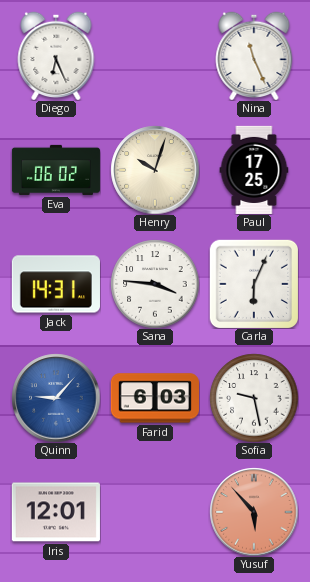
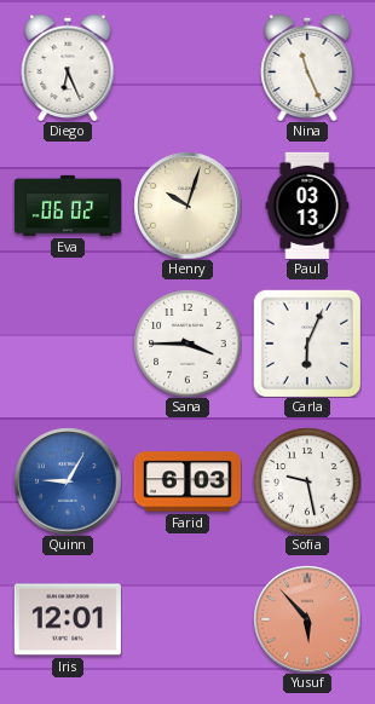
Paul: 17:25 -> 03:13 (307, 206)
Jack: 14:31 -> none (56, 284)
Sana: 3:46 -> 3:45 (187, 344)
Quinn: 9:07 -> 9:05 (68, 481)
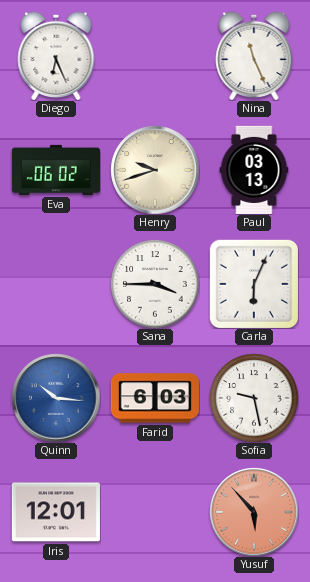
Henry: 10:03 -> 9:42 (155, 170)
Quinn: 9:05 -> 10:16 (56, 398)
